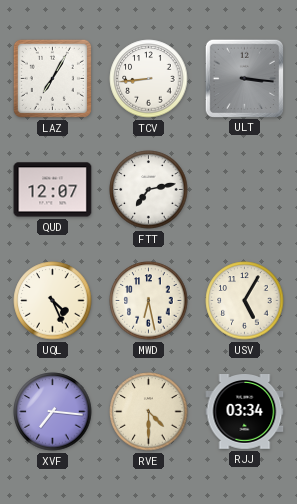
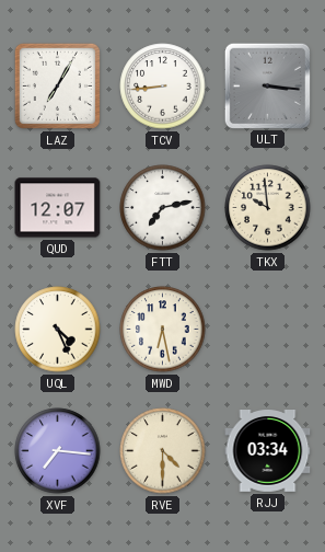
TKX: none -> 9:59 (268, 208)
USV: 5:05 -> none (245, 301)
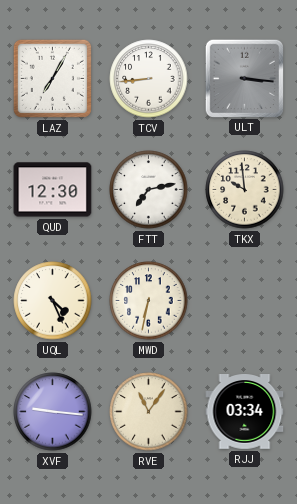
QUD: 12:07 -> 12:30 (53, 190)
MWD: 6:28 -> 6:32 (149, 301)
XVF: 7:16 -> 9:16 (53, 412)
RVE: 4:30 -> 11:06 (149, 412)
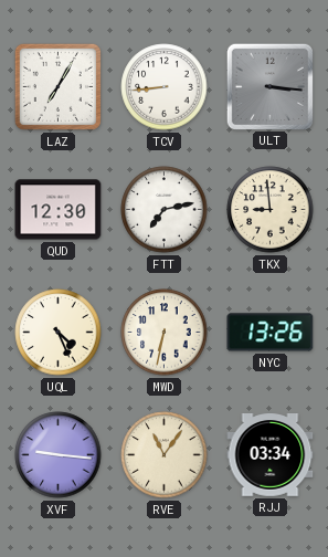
TKX: 9:59 -> 8:59 (271, 210)
NYC: none -> 13:26 (271, 333)
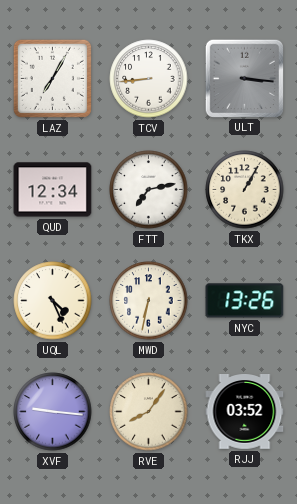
QUD: 12:30 -> 12:34 (53, 190)
TKX: 8:59 -> 1:05 (245, 190)
RVE: 11:06 -> 8:06 (149, 412)
RJJ: 03:34 -> 03:52 (245, 412)
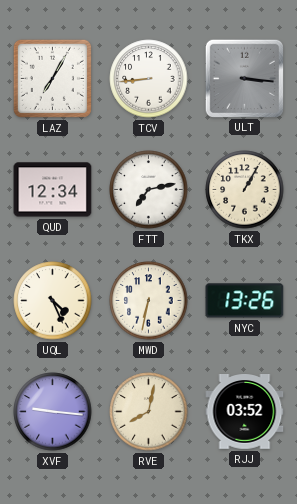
RVE: 8:06 -> 8:02 (149, 412)
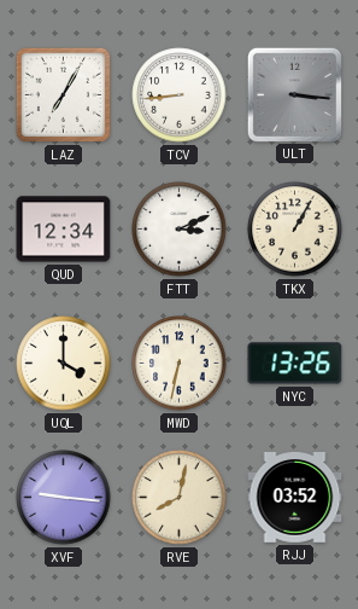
FTT: 7:13 -> 3:11 (180, 230)
UQL: 4:26 -> 4:00 (64, 364)
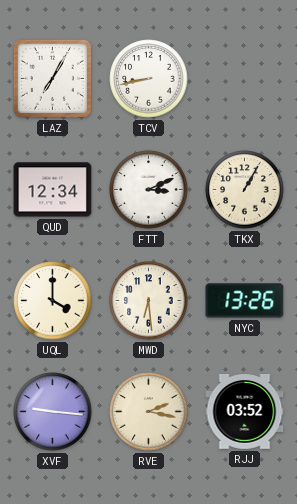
TCV: 8:44 -> 8:43 (149, 79)
ULT: 3:16 -> none (294, 94)
MWD: 6:32 -> 6:29 (149, 301)
RVE: 8:02 -> 2:17 (149, 412)
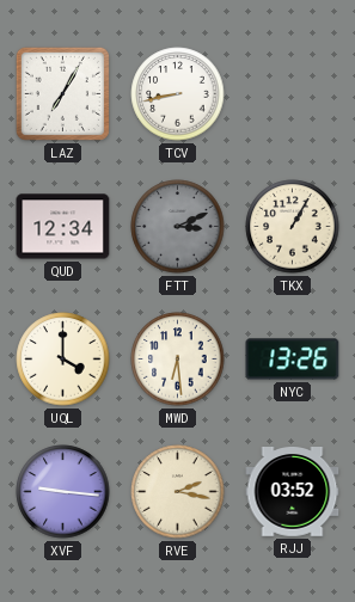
FTT dial: white -> grey (178, 227)
